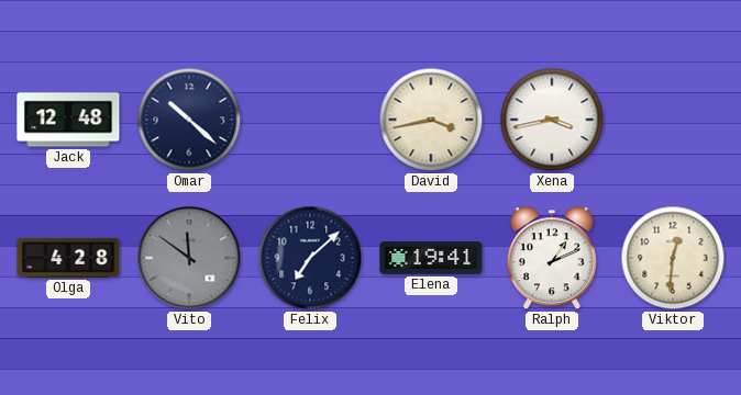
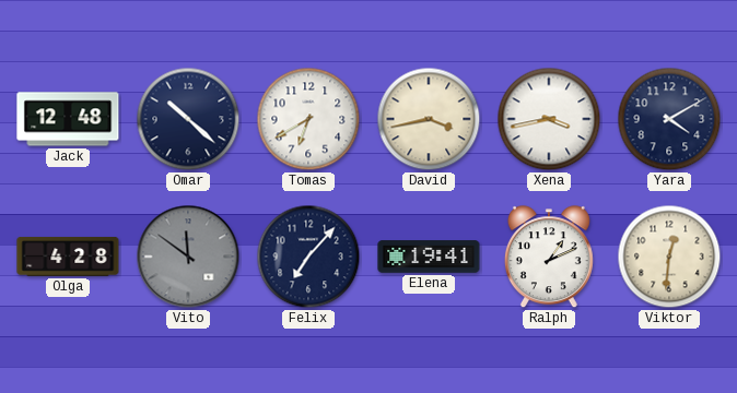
Tomas: none -> 6:40 (308, 119)
Yara: none -> 4:10 (669, 119)
Felix: 7:08 -> 7:07 (308, 257)
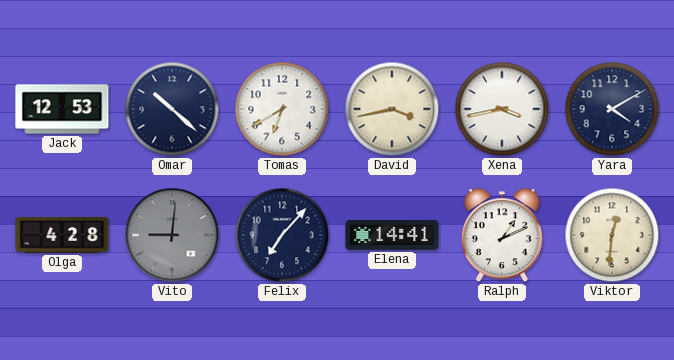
Jack: 12:48 -> 12:53 (62, 109)
Vito: 11:51 -> 9:01 (172, 235)
Elena: 19:41 -> 14:41 (392, 235)
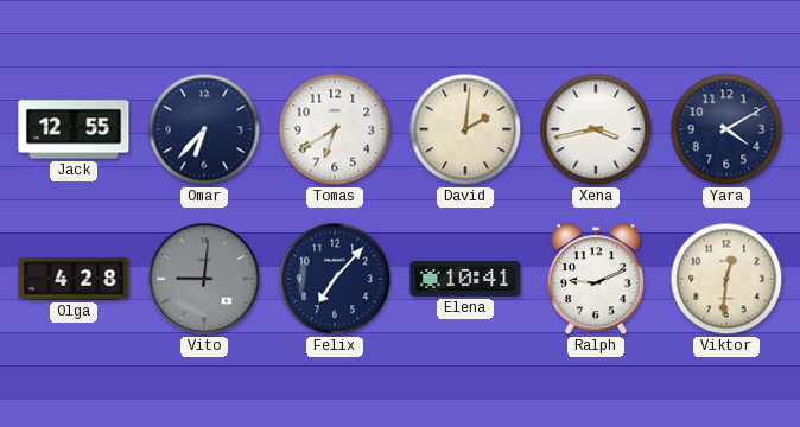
Jack: 12:53 -> 12:55 (74, 129)
Omar: 10:22 -> 6:37 (204, 129)
David: 3:43 -> 2:01 (465, 129)
Elena: 14:41 -> 10:41 (465, 279)
Ralph: 1:11 -> 9:11 (596, 280)
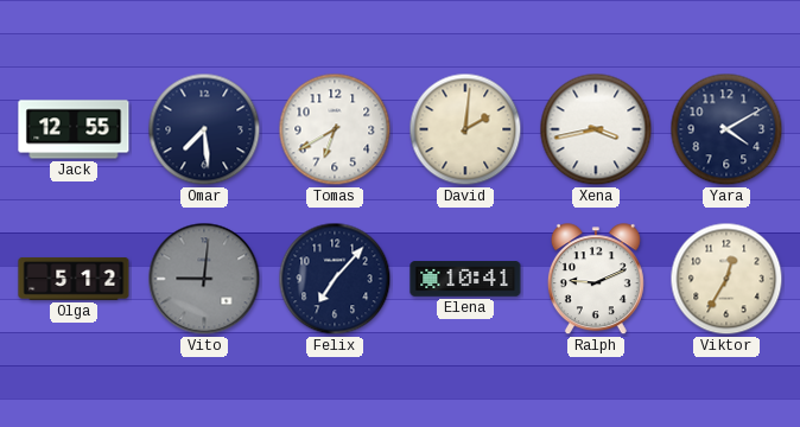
Omar: 6:37 -> 7:29 (204, 129)
Olga: 4:28 -> 5:12 (74, 279)
Viktor: 12:31 -> 12:35 (726, 279)
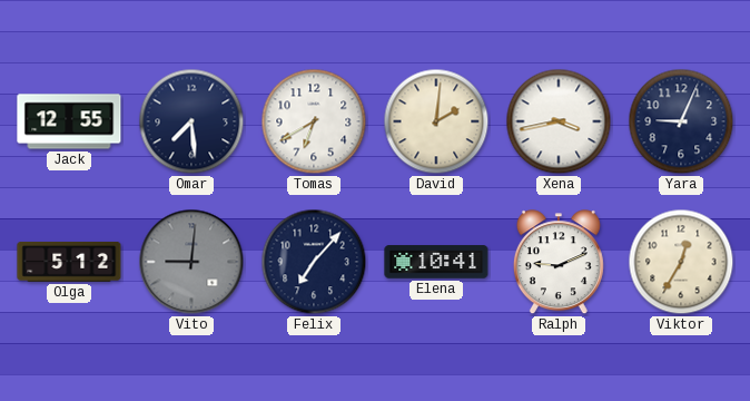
Yara: 4:10 -> 9:04 (681, 121)
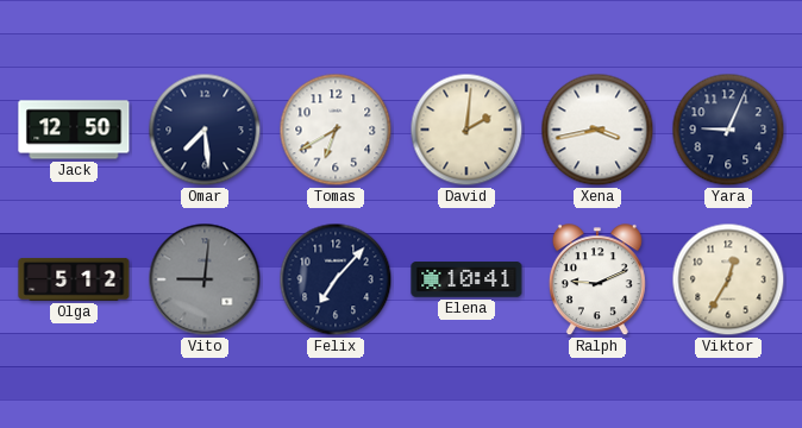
Jack: 12:55 -> 12:50 (74, 130)
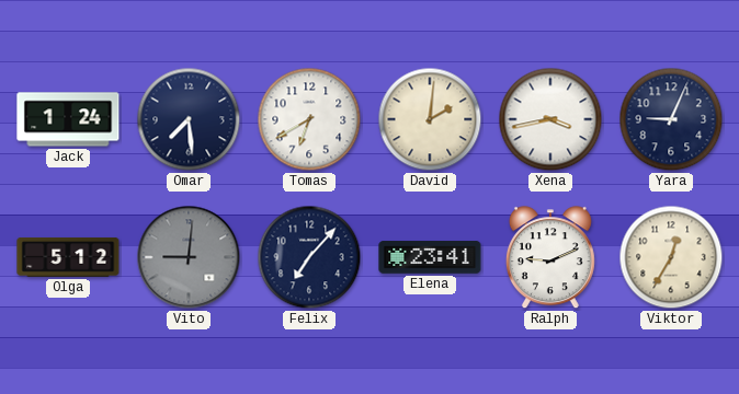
Jack: 12:50 -> 1:24 (68, 119)
Elena: 10:41 -> 23:41 (430, 257)
